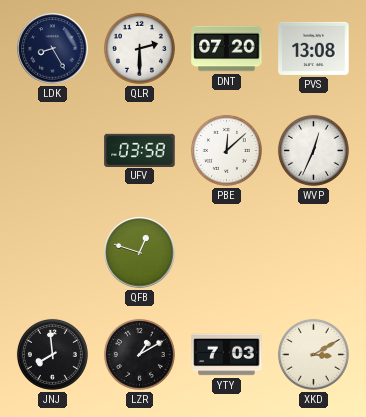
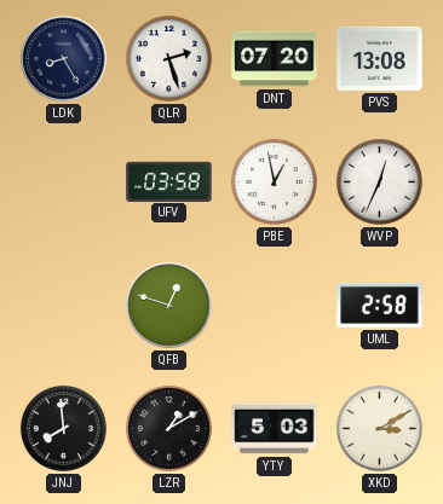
QLR: 2:30 -> 2:27 (168, 58)
PBE: 12:08 -> 12:58 (274, 181)
UML: none -> 2:58 (380, 305)
YTY: 7:03 -> 5:03 (275, 429)
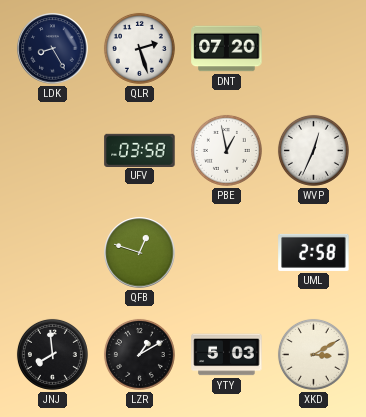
PVS: 13:08 -> none (380, 58)
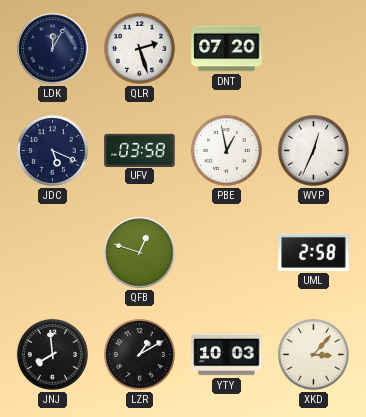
LDK: 8:25 -> 12:05 (53, 49)
JDC: none -> 5:19 (52, 150)
YTY: 5:03 -> 10:03 (227, 355)
XKD: 3:10 -> 3:07 (313, 354)
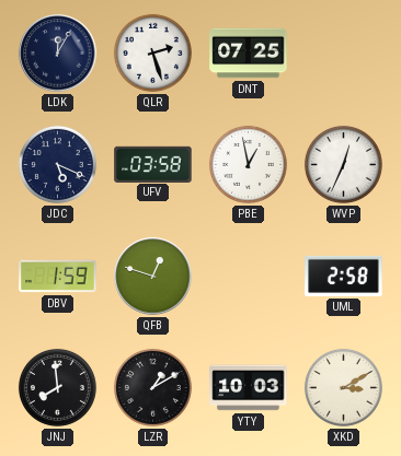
DNT: 07:20 -> 07:25 (249, 54)
DBV: none -> 1:59 (58, 277)
XKD: 3:07 -> 3:10 (343, 387)
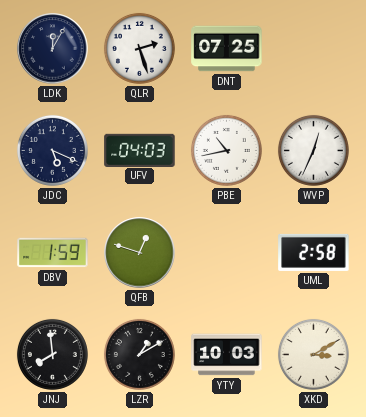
UFV: 03:58 -> 04:03 (140, 150)
PBE: 12:58 -> 10:43 (226, 150)
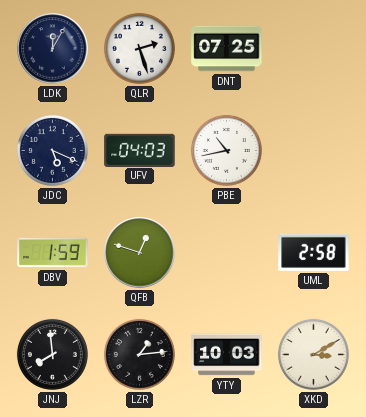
WVP: 12:34 -> none (313, 150)
LZR: 1:10 -> 1:14 (139, 354)
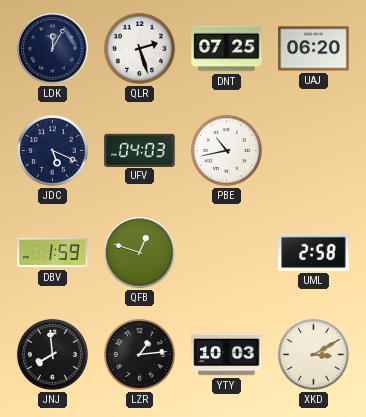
UAJ: none -> 06:20 (314, 49)
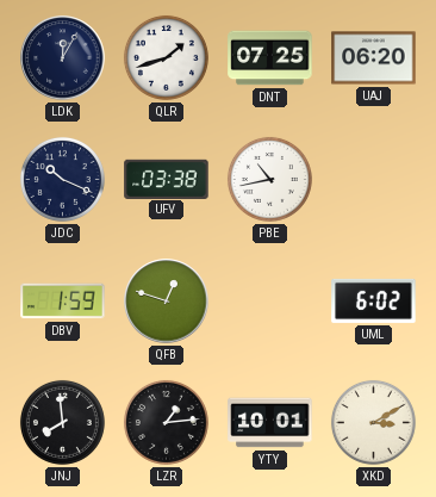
QLR: 2:27 -> 1:42 (166, 57)
JDC: 5:19 -> 10:19 (62, 179)
UFV: 04:03 -> 03:38 (167, 179)
UML: 2:58 -> 6:02 (374, 300)
YTY: 10:03 -> 10:01 (270, 423)
